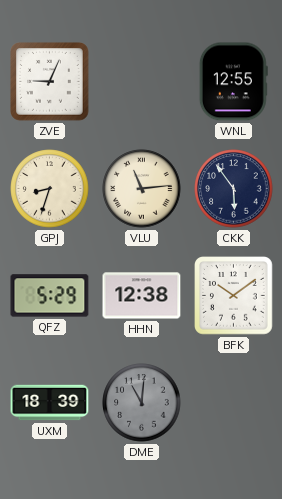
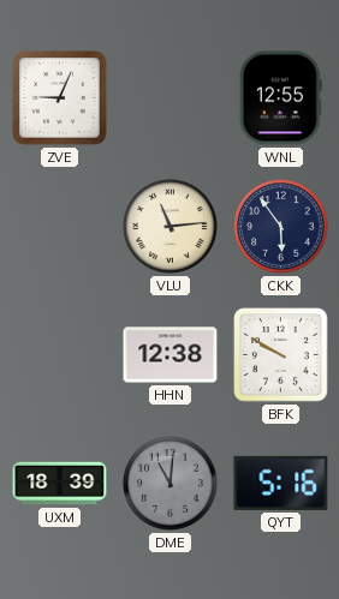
GPJ: 8:33 -> none (50, 189)
QFZ: 5:29 -> none (50, 296)
BFK: 10:09 -> 9:50 (281, 355)
QYT: none -> 5:16 (281, 483)
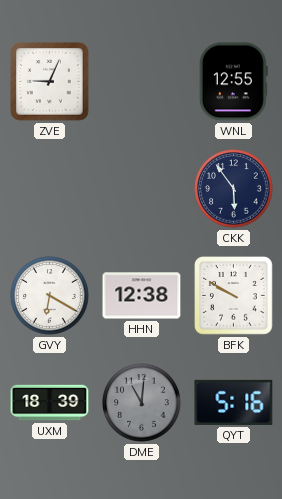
VLU: 11:14 -> none (171, 227)
GVY: none -> 6:20 (50, 296)
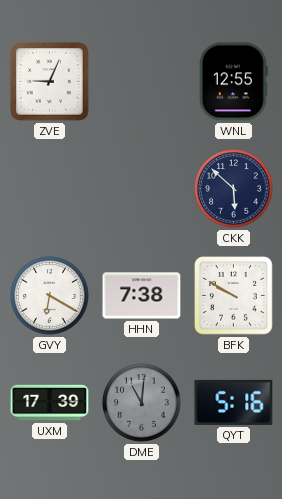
CKK: 5:54 -> 5:52 (234, 189)
HHN: 12:38 -> 7:38 (142, 296)
UXM: 18:39 -> 17:39 (50, 403)
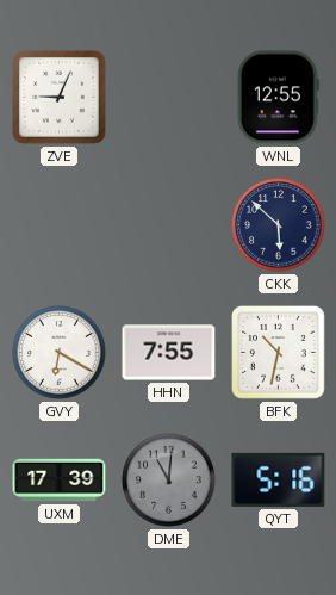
HHN: 7:38 -> 7:55 (169, 353)
BFK: 9:50 -> 10:32 (279, 353)
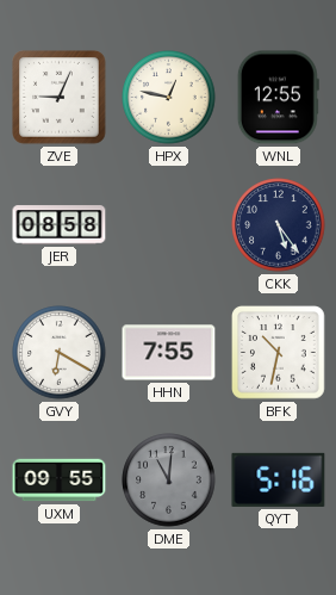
HPX: none -> 12:47 (169, 98)
JER: none -> 08:58 (60, 225)
CKK: 5:52 -> 5:24 (279, 225)
UXM: 17:39 -> 09:55 (60, 481)
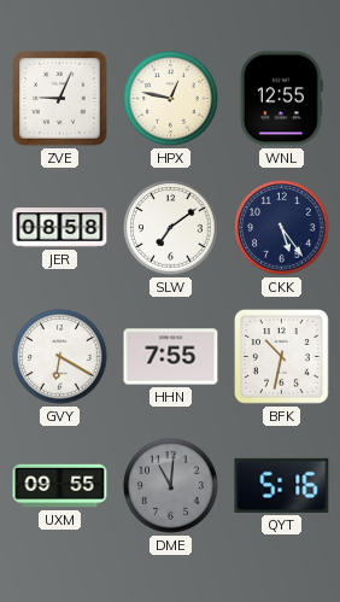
SLW: none -> 7:09 (171, 228)
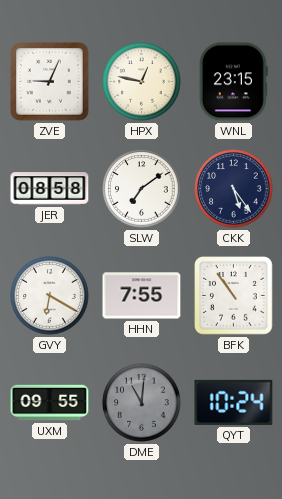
WNL: 12:55 -> 23:15 (233, 82)
BFK: 10:32 -> 10:54 (234, 296)
QYT: 5:16 -> 10:24 (234, 402)
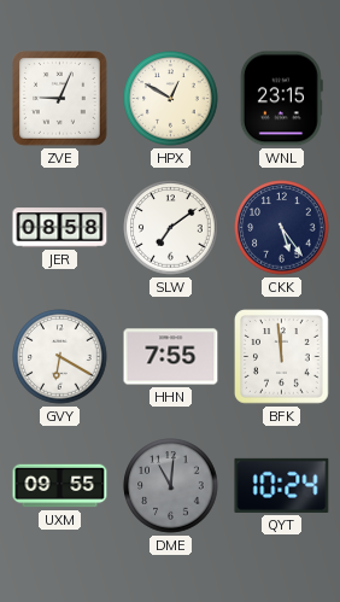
HPX: 12:47 -> 12:50 (171, 99)
BFK: 10:54 -> 11:59 (282, 357)
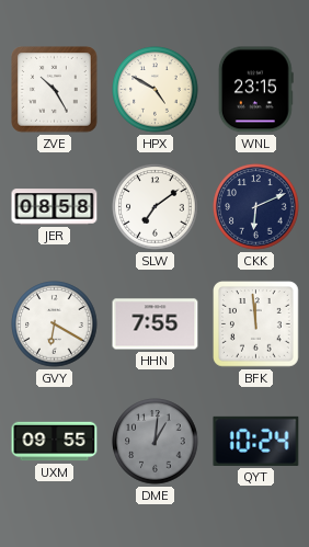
ZVE: 9:04 -> 10:25 (55, 90)
HPX: 12:50 -> 4:50 (156, 90)
CKK: 5:24 -> 6:11 (256, 207)
DME: 11:01 -> 1:01 (156, 442)
